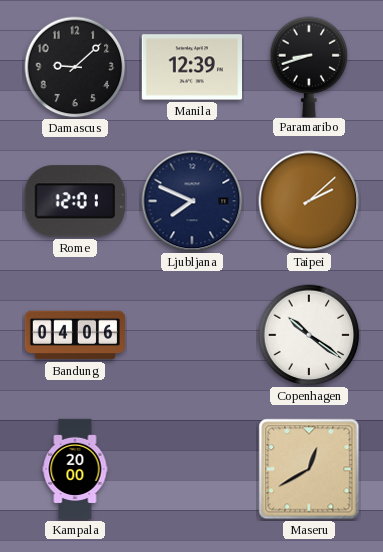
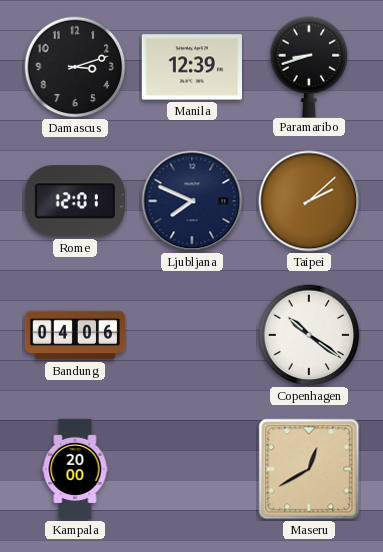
Damascus: 9:08 -> 3:12 (75, 67)
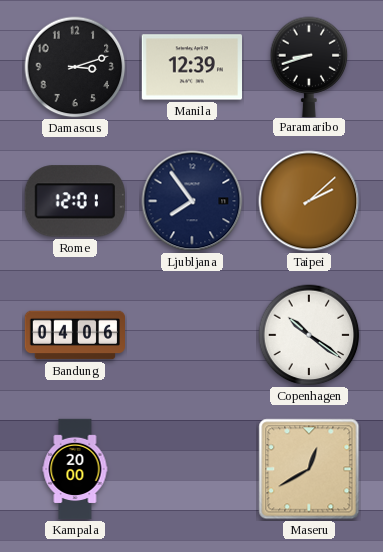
Ljubljana: 7:49 -> 7:54 (192, 201)
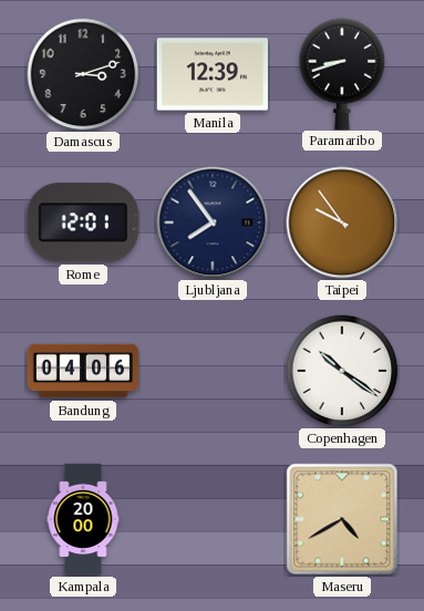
Taipei: 2:08 -> 9:54 (342, 222)
Maseru: 12:40 -> 4:40 (342, 519)
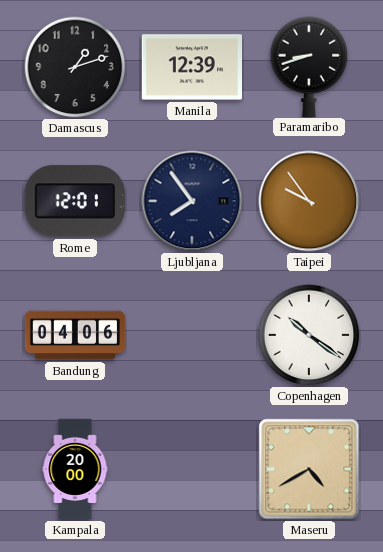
Damascus: 3:12 -> 1:12 (75, 67)
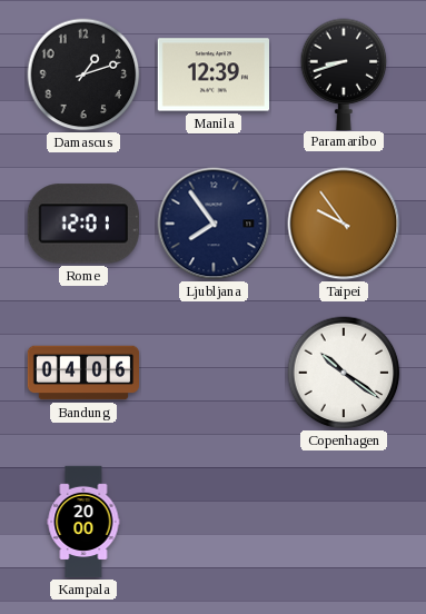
Maseru: 4:40 -> none (309, 469)
